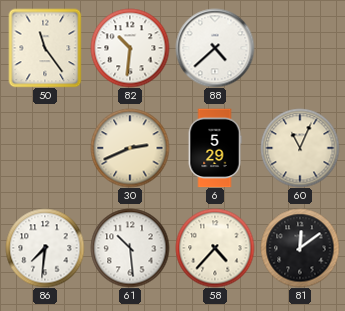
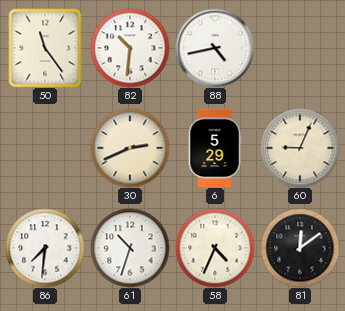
88: 4:38 -> 4:43 (215, 48)
60: 11:04 -> 9:04 (300, 148)
61: 10:29 -> 10:33 (130, 248)
58: 4:37 -> 4:34 (215, 248)
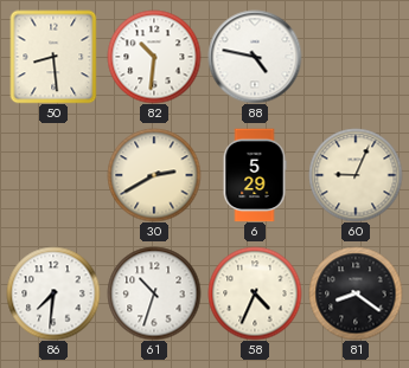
50: 11:24 -> 8:29 (53, 57)
88: 4:43 -> 4:47 (255, 57)
30: 2:41 -> 2:40 (154, 175)
81: 12:09 -> 8:21 (356, 293)
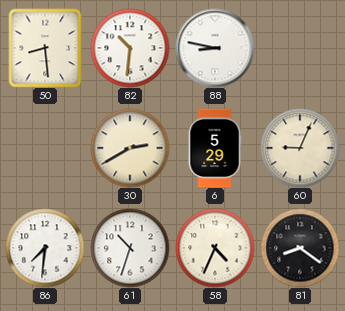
88: 4:47 -> 8:47 (215, 48)
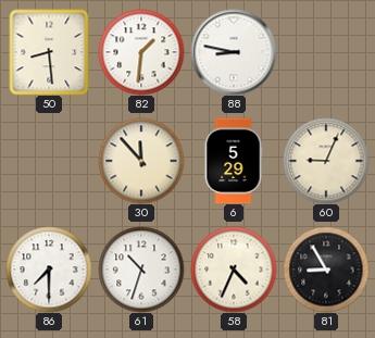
82: 10:31 -> 1:31 (141, 52)
30: 2:40 -> 11:53 (141, 161)
86: 7:31 -> 7:30 (49, 270)
81: 8:21 -> 8:55 (326, 270)
